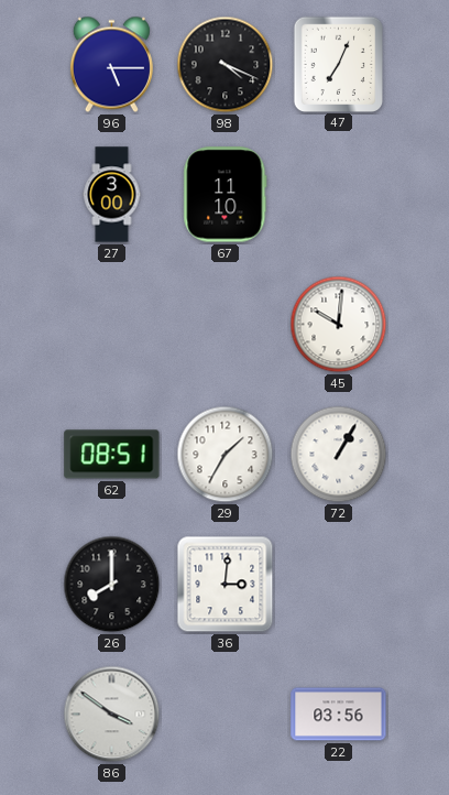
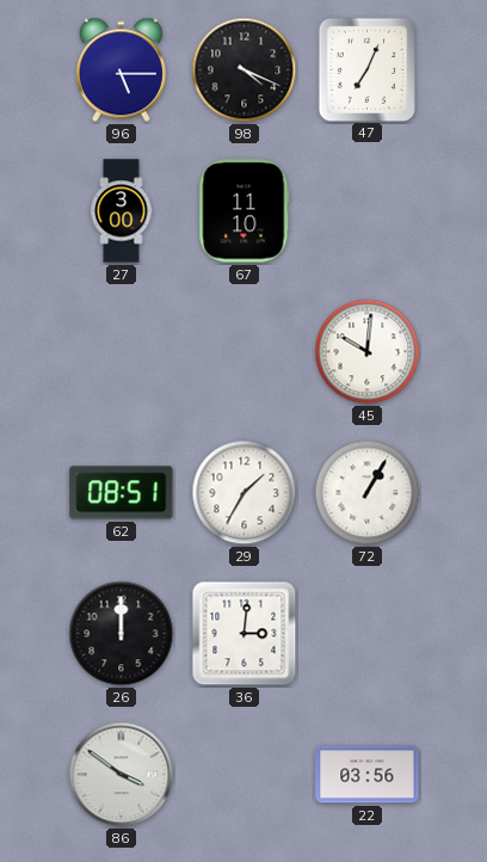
26: 8:00 -> 12:00 (122, 634)
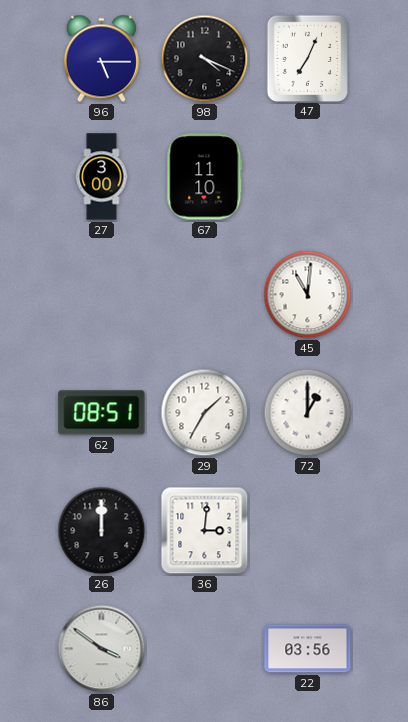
45: 10:01 -> 11:01 (308, 295)
72: 1:05 -> 1:00 (308, 413)
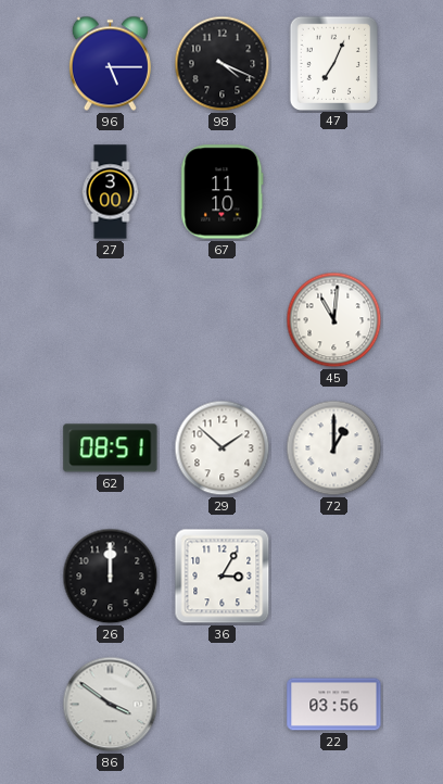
29: 1:35 -> 1:52 (223, 448)
36: 3:01 -> 3:05 (223, 577)
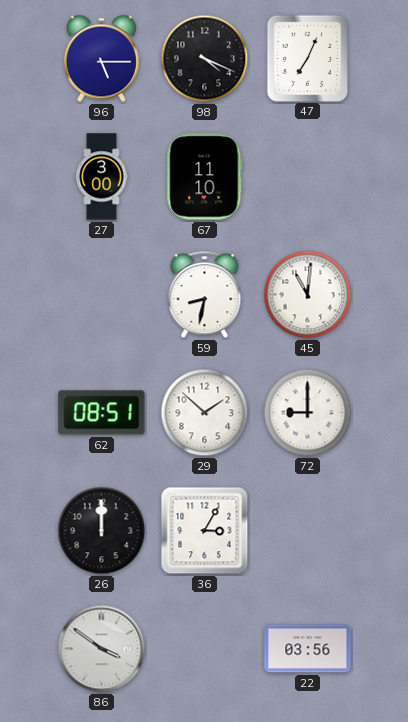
59: none -> 8:32 (205, 295)
72: 1:00 -> 9:00 (308, 413)
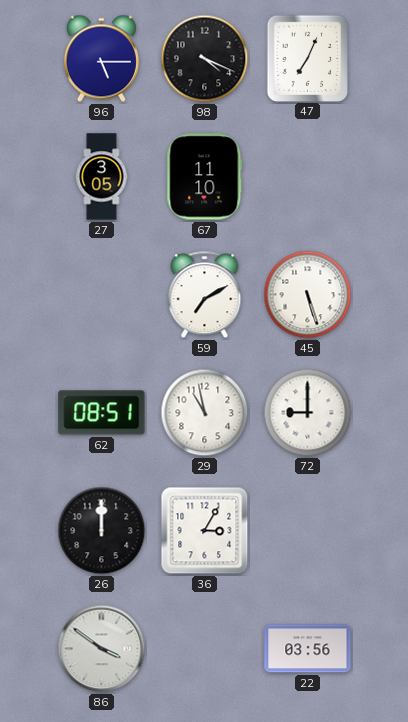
27: 3:00 -> 3:05 (102, 177)
59: 8:32 -> 7:10 (205, 295)
45: 11:01 -> 5:27 (308, 295)
29: 1:52 -> 10:58 (205, 413)
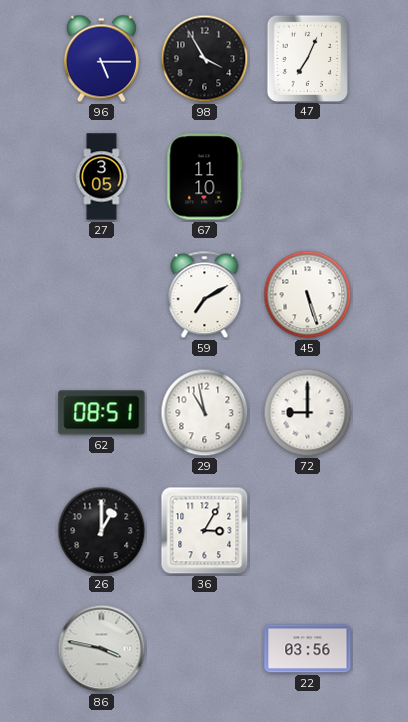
98: 4:19 -> 3:55 (205, 59)
26: 12:00 -> 1:00 (102, 531)
86: 3:51 -> 3:47 (102, 649)
